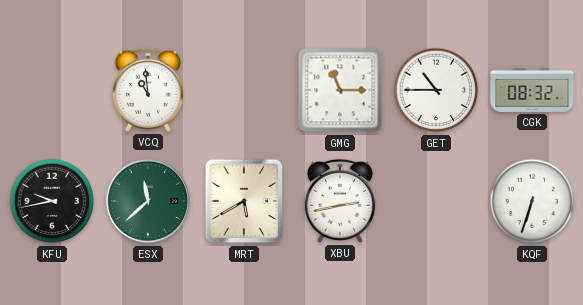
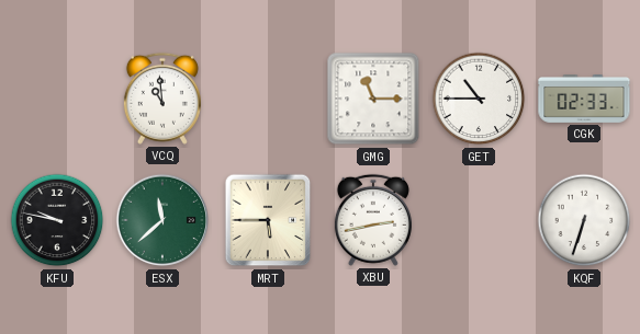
CGK: 08:32 -> 02:33 (584, 100)
KFU: 9:43 -> 9:47 (57, 220)
MRT: 5:40 -> 5:45 (268, 220)
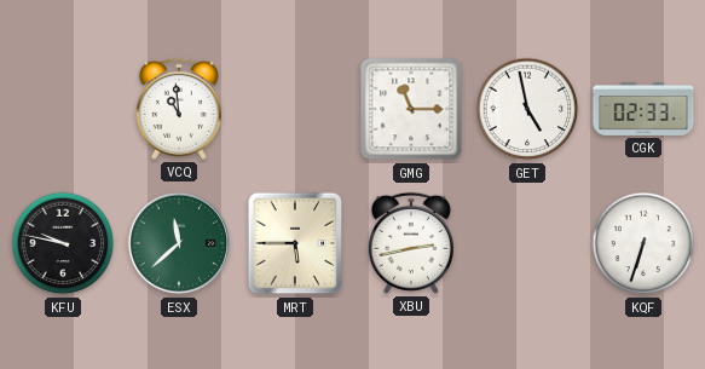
GET: 10:45 -> 4:58 (527, 109)
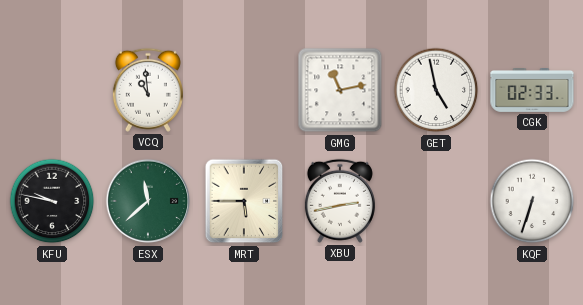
GMG: 11:15 -> 11:13 (340, 90)
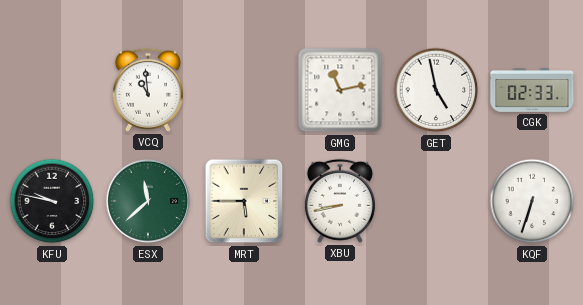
XBU: 2:43 -> 8:43 (340, 201)
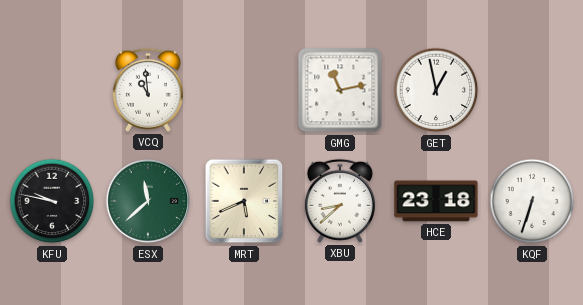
GET: 4:58 -> 12:58 (436, 90)
CGK: 02:33 -> none (532, 91)
MRT: 5:45 -> 5:41 (244, 201)
XBU: 8:43 -> 8:38 (340, 201)
HCE: none -> 23:18 (436, 201)
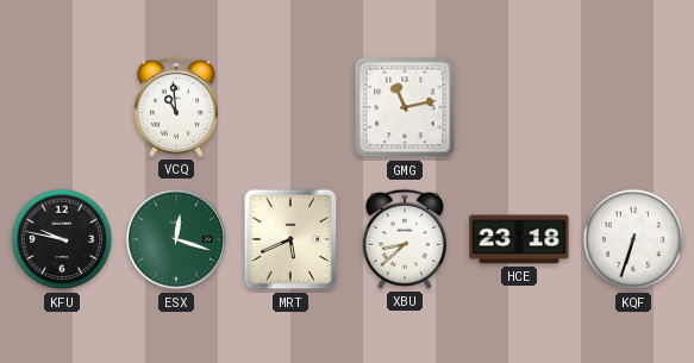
GET: 12:58 -> none (436, 90)
ESX: 11:38 -> 12:18 (176, 239)
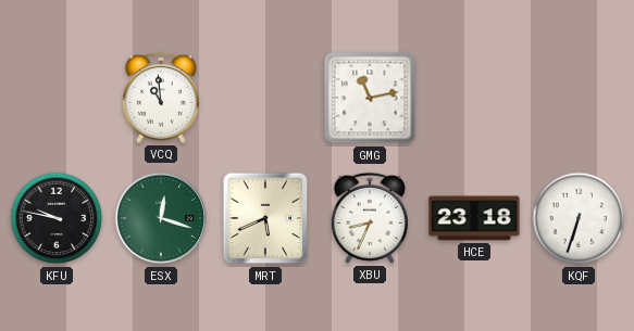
XBU: 8:38 -> 8:34 (370, 218)
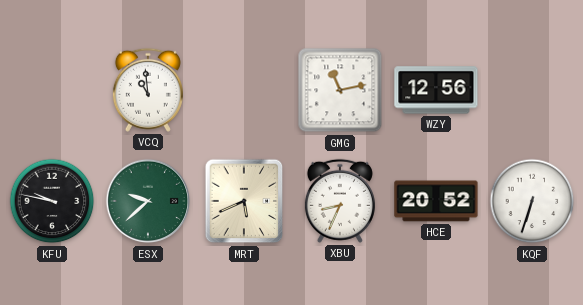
WZY: none -> 12:56 (436, 90)
ESX: 12:18 -> 9:38 (148, 201)
HCE: 23:18 -> 20:52 (436, 201)
